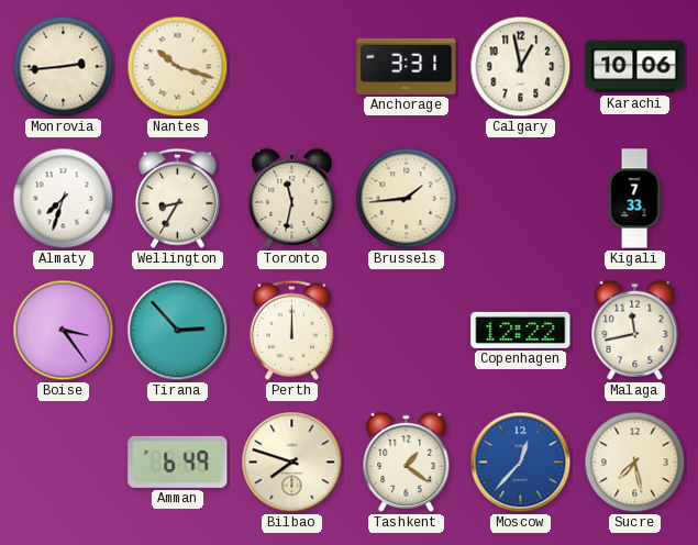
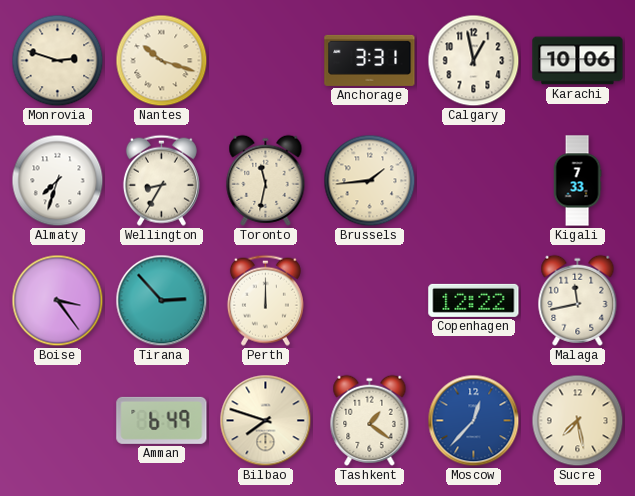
Monrovia: 2:44 -> 2:48 (58, 61)
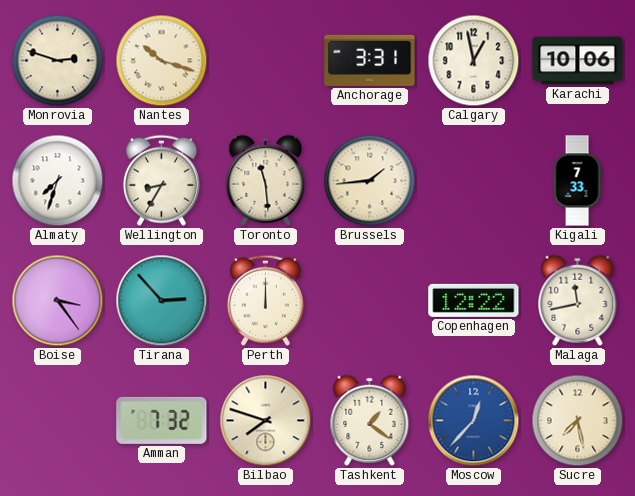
Toronto: 11:32 -> 11:29 (266, 180)
Amman: 6:49 -> 7:32 (162, 420)
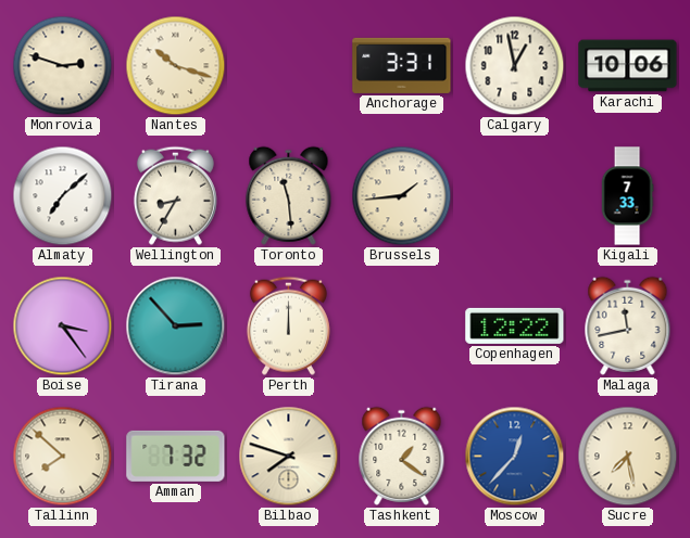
Almaty: 7:33 -> 7:08 (63, 196)
Tallinn: none -> 7:52 (63, 457)
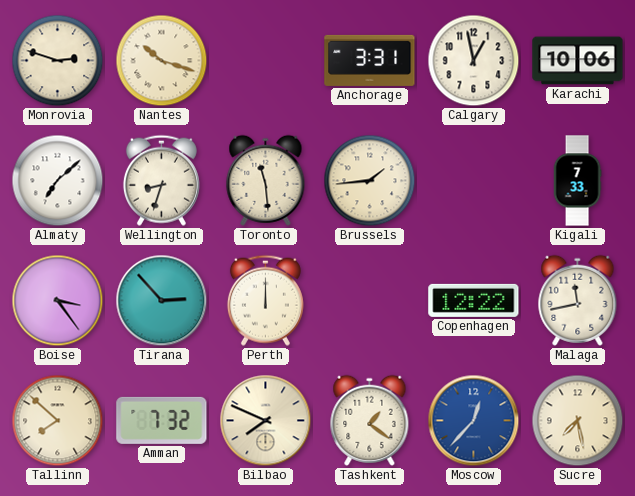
Wellington: 8:35 -> 8:33 (161, 180)
Bilbao: 7:48 -> 7:49 (266, 421)
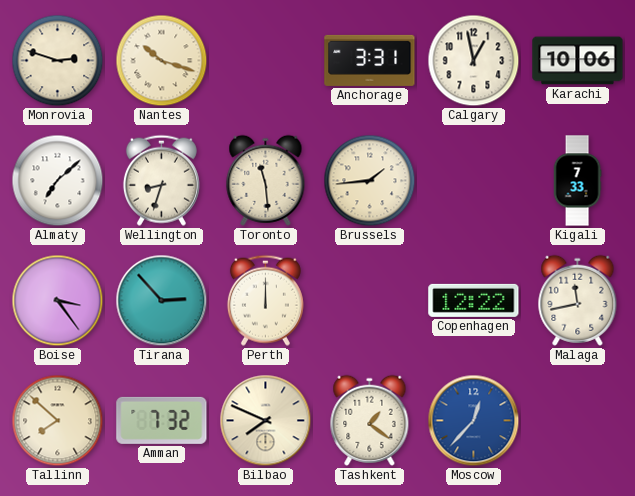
Sucre: 7:28 -> none (578, 421)
